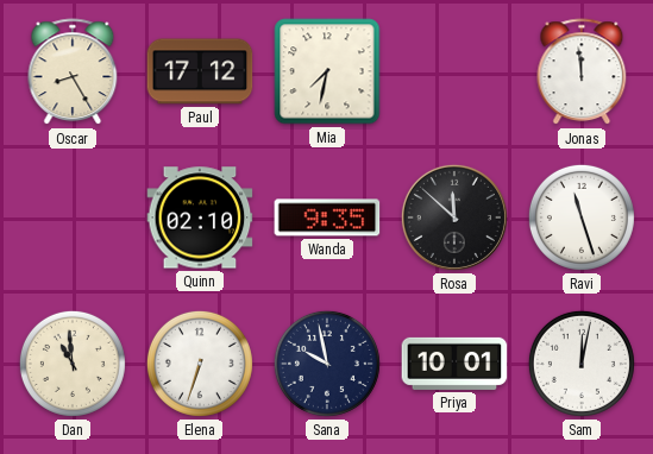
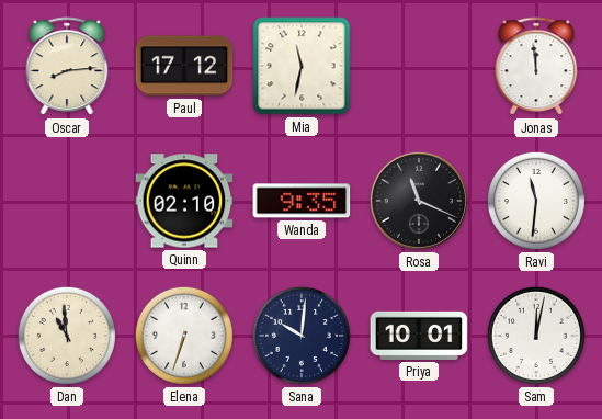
Oscar: 8:25 -> 8:14 (67, 67)
Mia: 7:32 -> 11:32 (302, 66)
Rosa: 11:52 -> 11:19 (419, 201)
Ravi: 11:27 -> 11:31 (536, 201)
Sana: 9:58 -> 10:01 (302, 336)
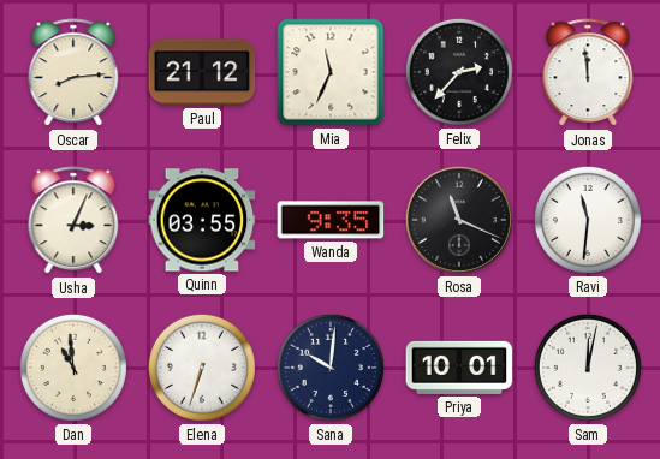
Paul: 17:12 -> 21:12 (202, 72)
Mia: 11:32 -> 11:34 (331, 72)
Felix: none -> 2:37 (459, 72)
Usha: none -> 3:04 (73, 221)
Quinn: 02:10 -> 03:55 (202, 220)
